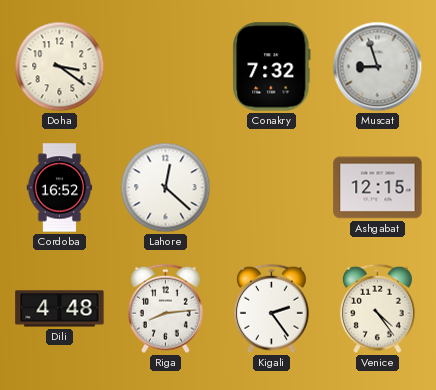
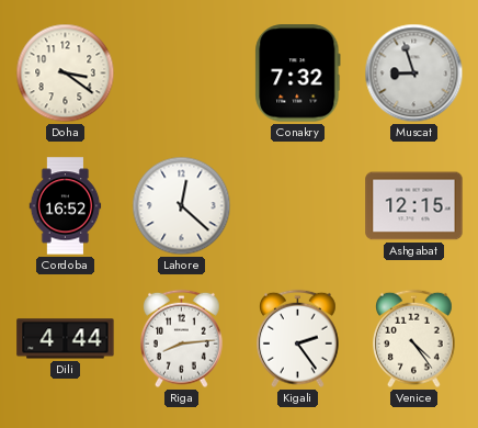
Dili: 4:48 -> 4:44 (66, 339)
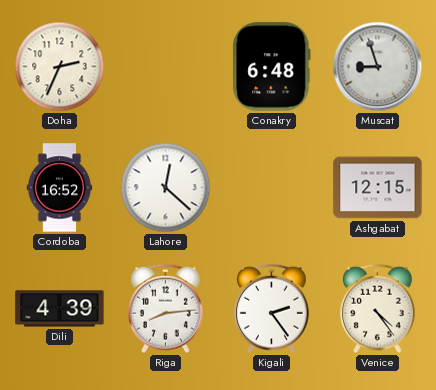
Doha: 3:21 -> 2:34 (60, 67)
Conakry: 7:32 -> 6:48 (272, 67)
Dili: 4:44 -> 4:39 (60, 309)
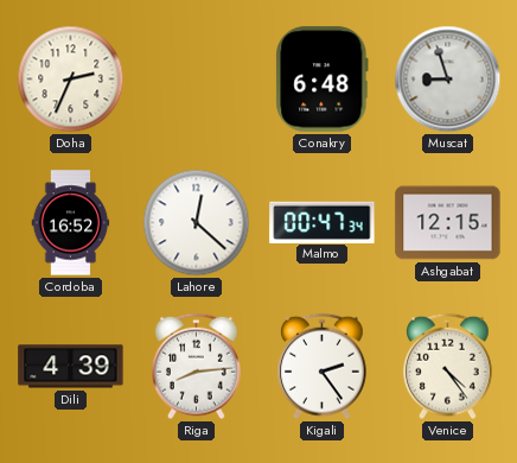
Malmo: none -> 00:47 (323, 222)
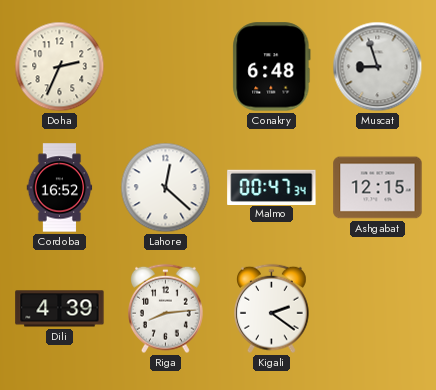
Kigali: 2:24 -> 2:21 (272, 309)
Venice: 4:24 -> none (448, 367)
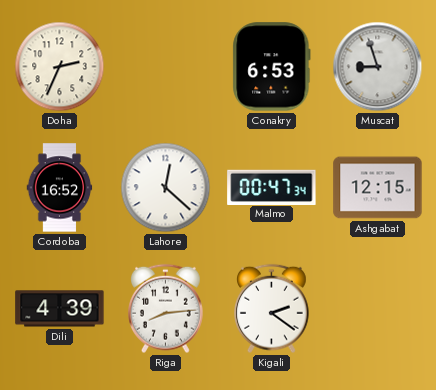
Conakry: 6:48 -> 6:53 (272, 67)
